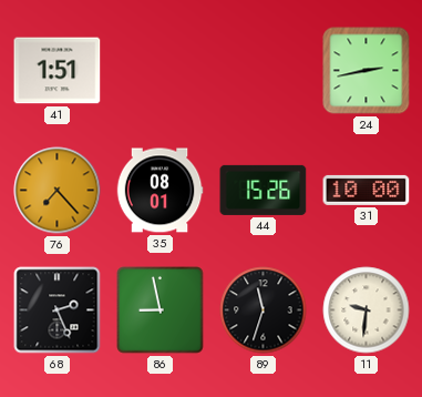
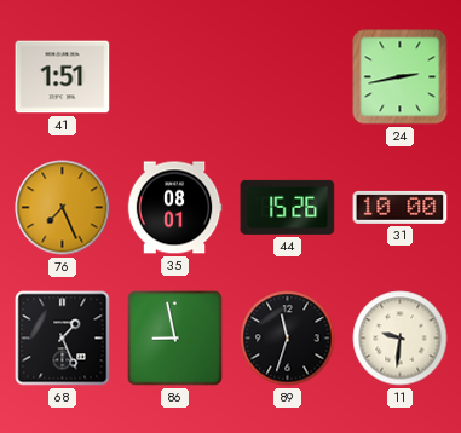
76: 7:23 -> 7:26 (63, 208)
68: 2:26 -> 1:26 (63, 339)
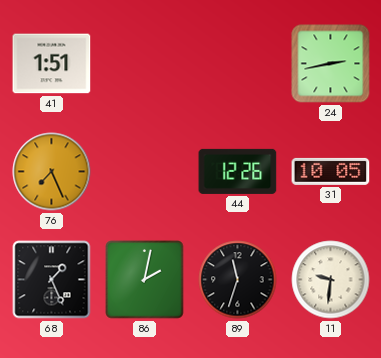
35: 08:01 -> none (174, 208)
44: 15:26 -> 12:26 (238, 171)
31: 10:00 -> 10:05 (331, 171)
86: 8:58 -> 2:02 (145, 280)
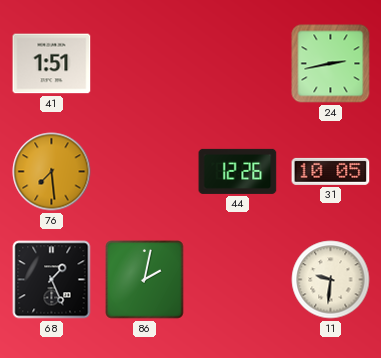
76: 7:26 -> 7:29 (52, 172)
89: 11:33 -> none (238, 280)
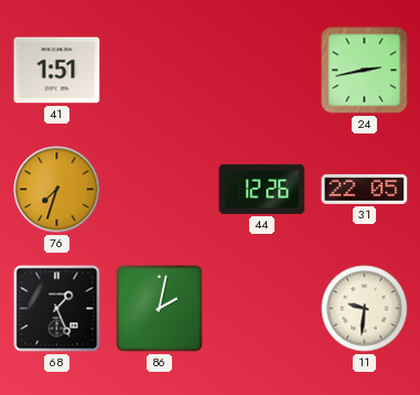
76: 7:29 -> 7:33 (57, 190)
31: 10:05 -> 22:05 (365, 189)
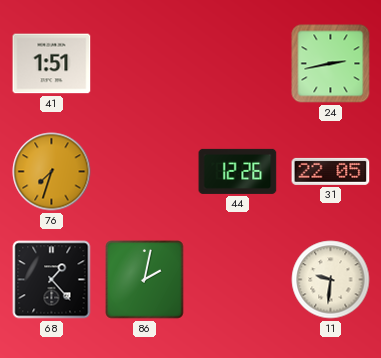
68: 1:26 -> 1:23 (52, 280)
